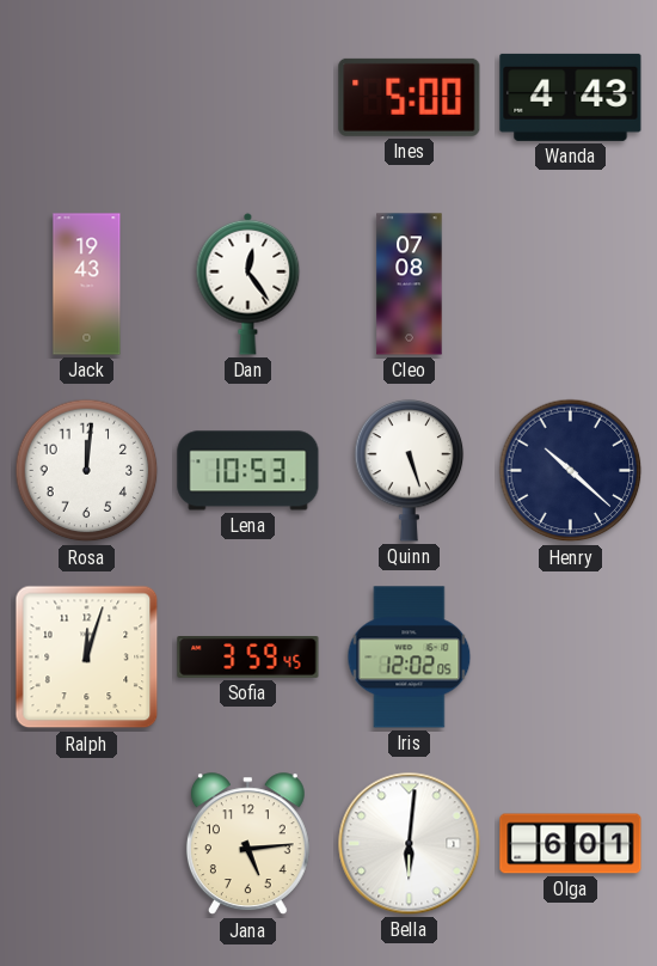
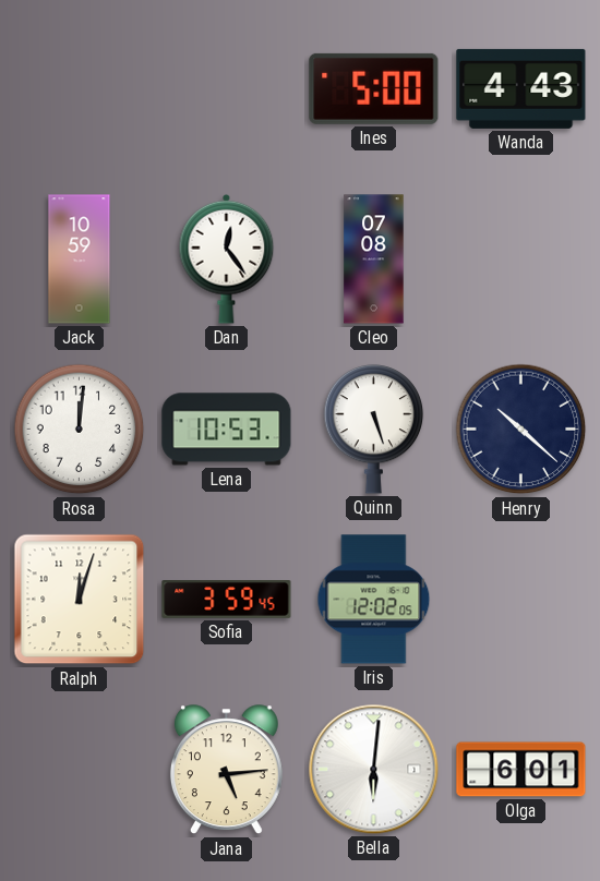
Jack: 19:43 -> 10:59 (80, 260)
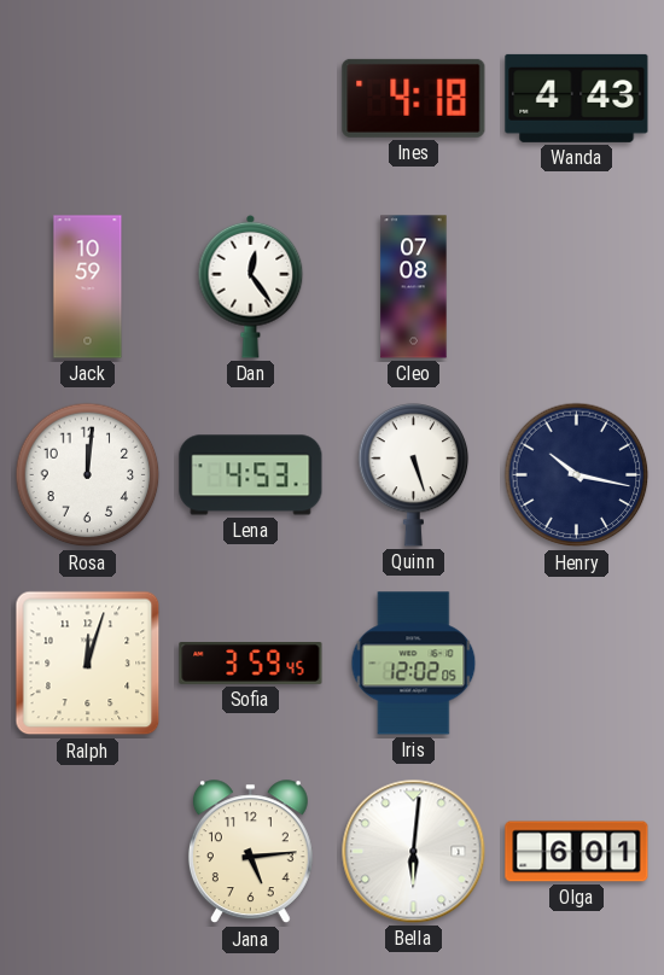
Ines: 5:00 -> 4:18 (414, 98)
Lena: 10:53 -> 4:53 (251, 475)
Henry: 10:22 -> 10:17 (577, 475)
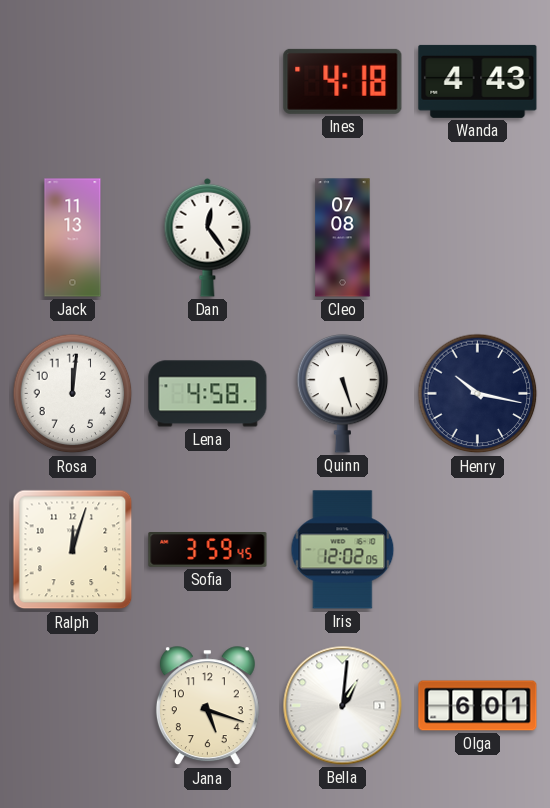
Jack: 10:59 -> 11:13 (73, 238)
Lena: 4:53 -> 4:58 (208, 394)
Jana: 5:14 -> 5:18 (207, 706)
Bella: 6:01 -> 1:01 (343, 706)
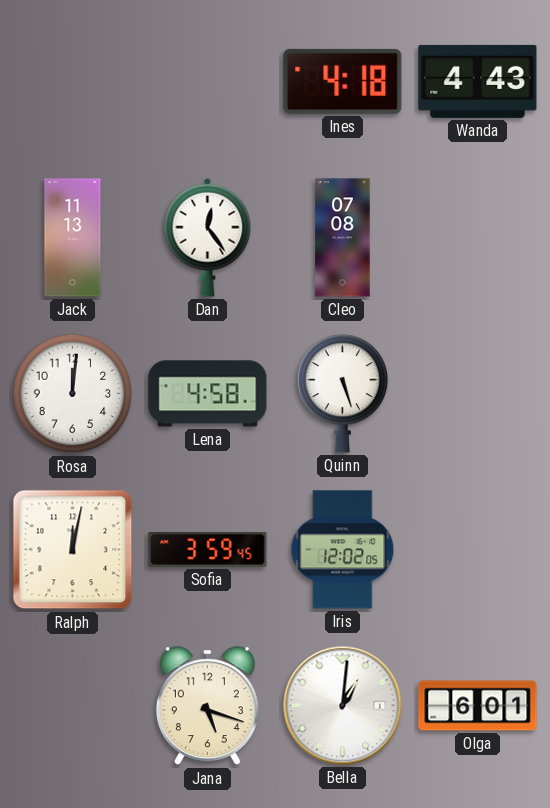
Henry: 10:17 -> none (478, 394)
Ralph: 12:03 -> 12:02 (73, 550)
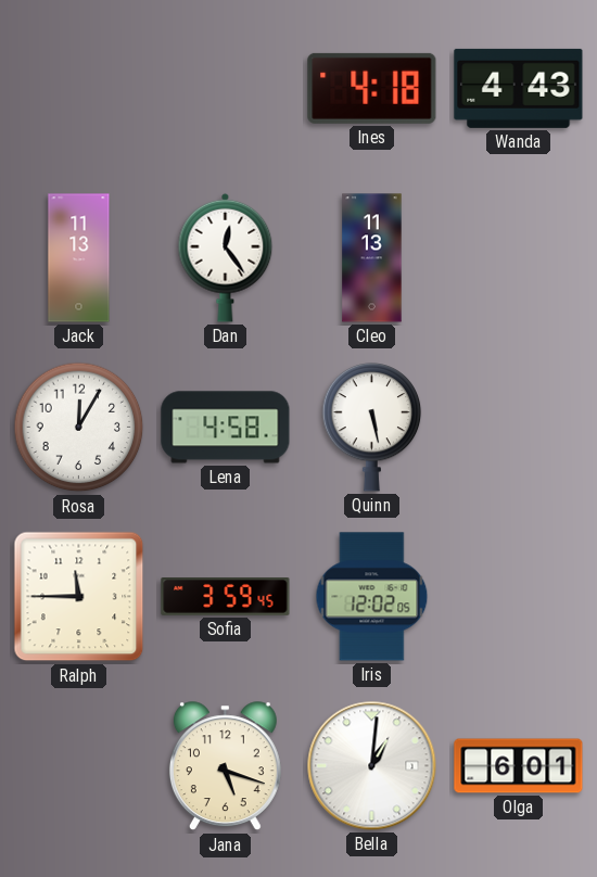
Cleo: 07:08 -> 11:13 (372, 258)
Rosa: 12:01 -> 12:05 (79, 428)
Quinn: 5:27 -> 5:28 (372, 427)
Ralph: 12:02 -> 11:45 (79, 597)
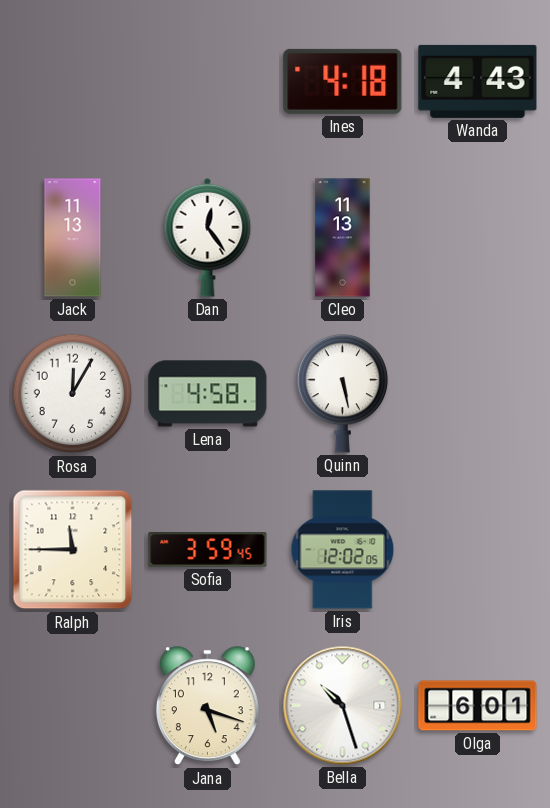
Bella: 1:01 -> 10:27 (343, 706)
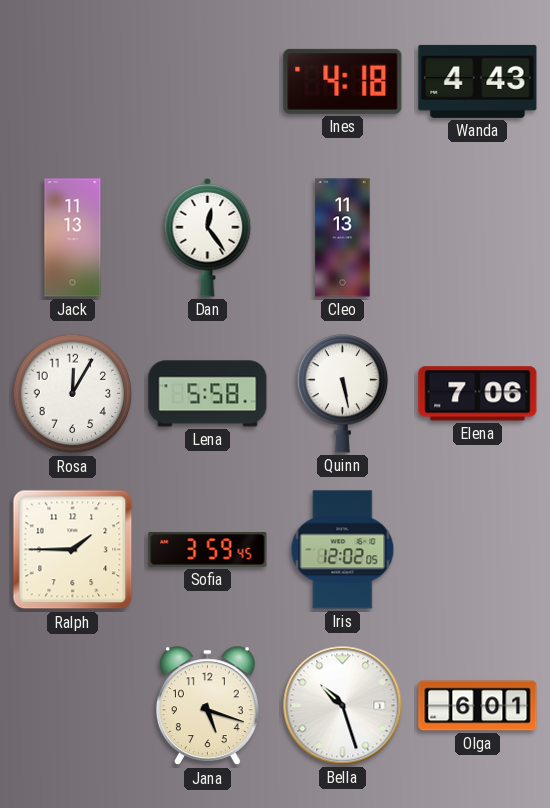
Lena: 4:58 -> 5:58 (208, 394)
Elena: none -> 7:06 (478, 394)
Ralph: 11:45 -> 1:45 (73, 550)
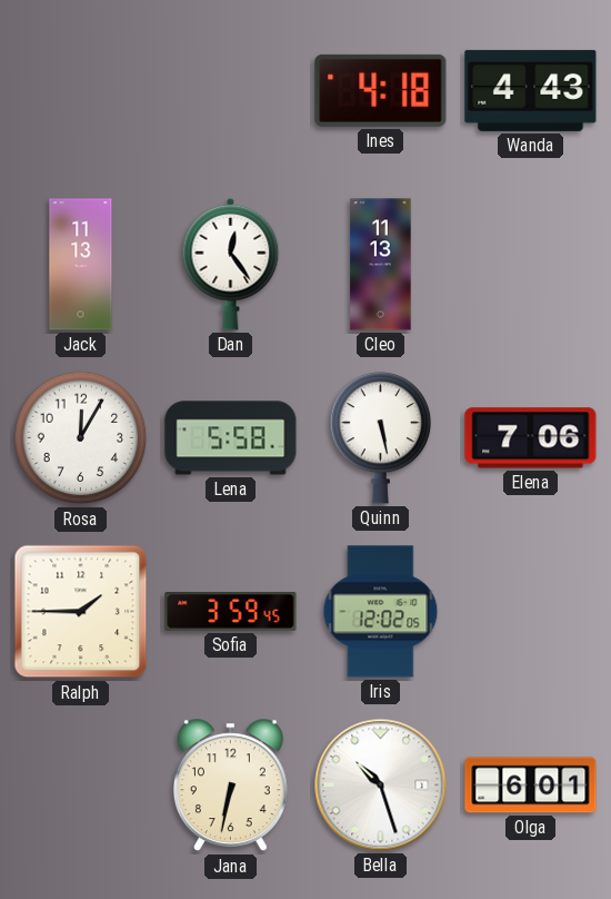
Jana: 5:18 -> 6:32 (230, 786)
